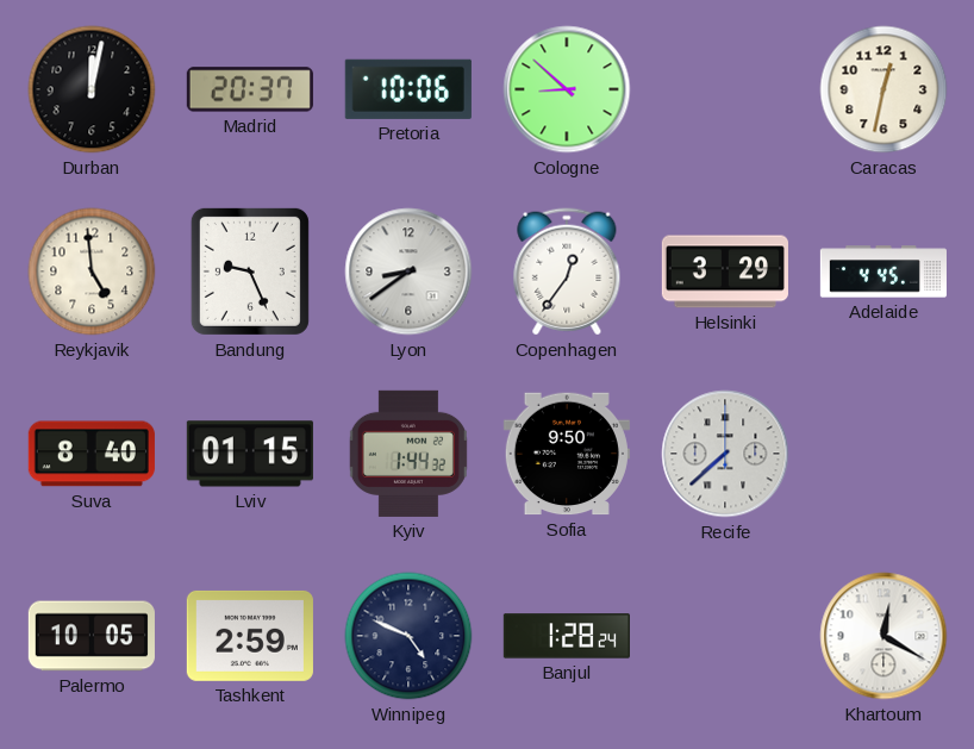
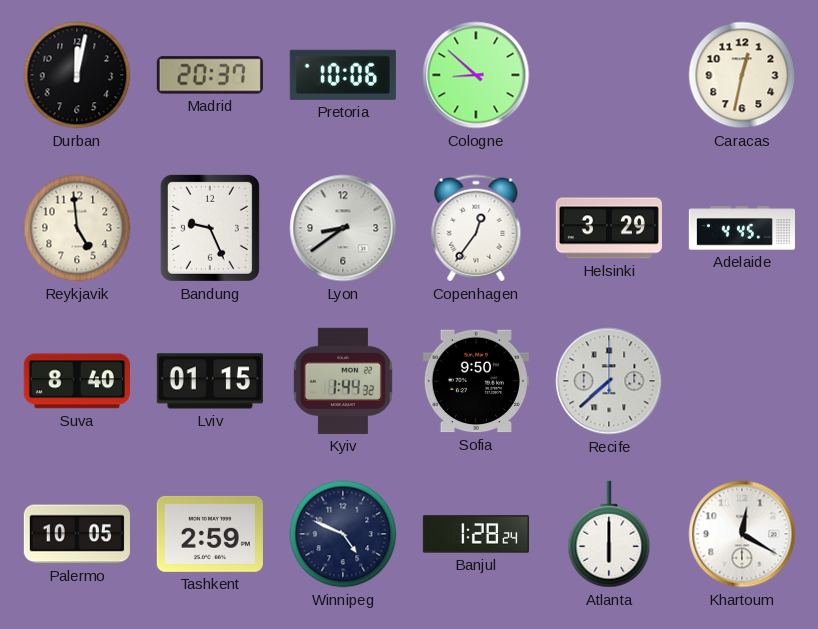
Atlanta: none -> 6:00 (609, 534)
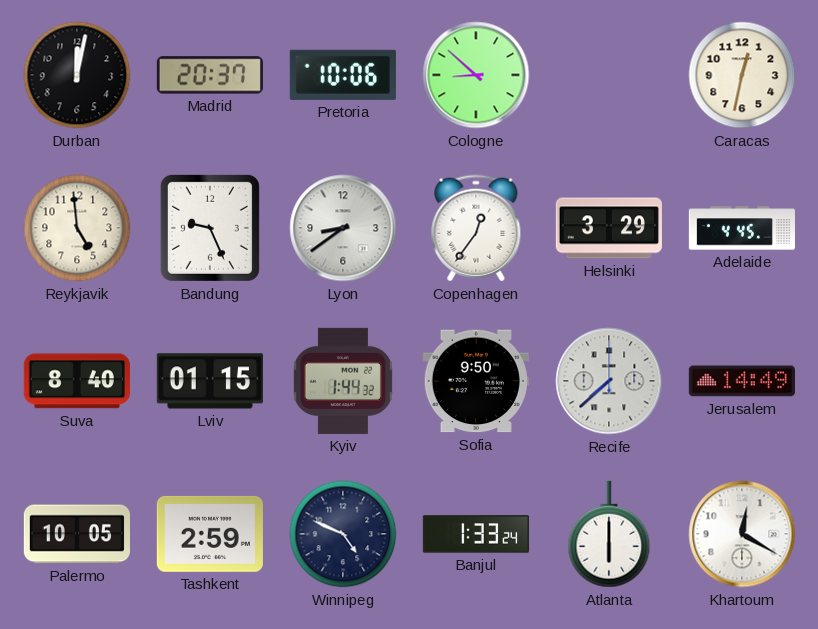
Jerusalem: none -> 14:49 (742, 381)
Banjul: 1:28 -> 1:33 (476, 534)
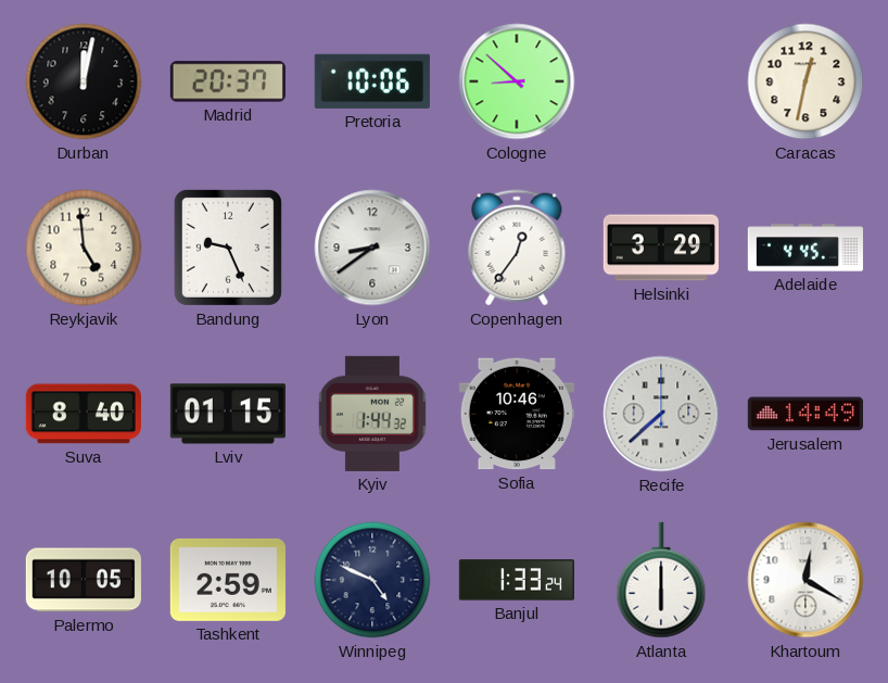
Sofia: 9:50 -> 10:46 (517, 414)
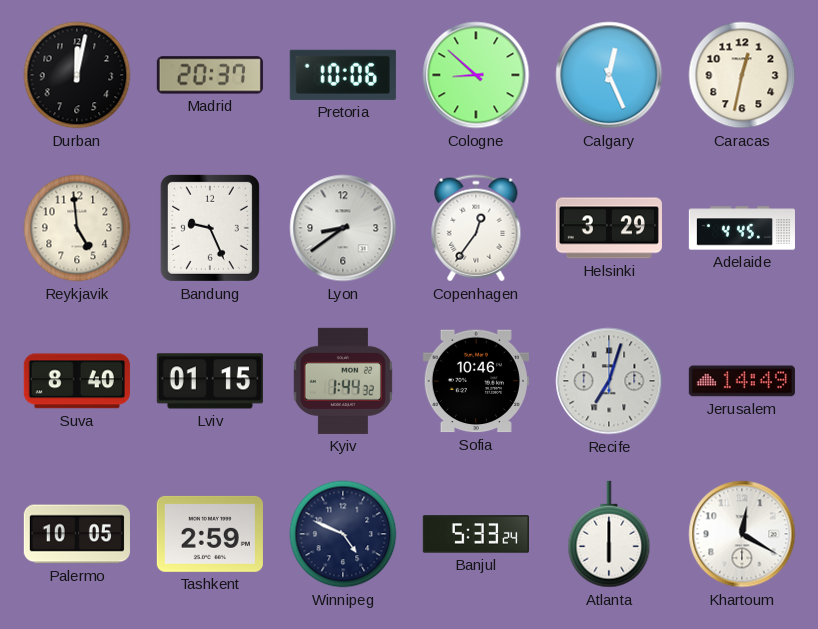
Calgary: none -> 12:26 (609, 75)
Recife: 7:38 -> 7:03 (609, 381)
Banjul: 1:33 -> 5:33 (476, 534)
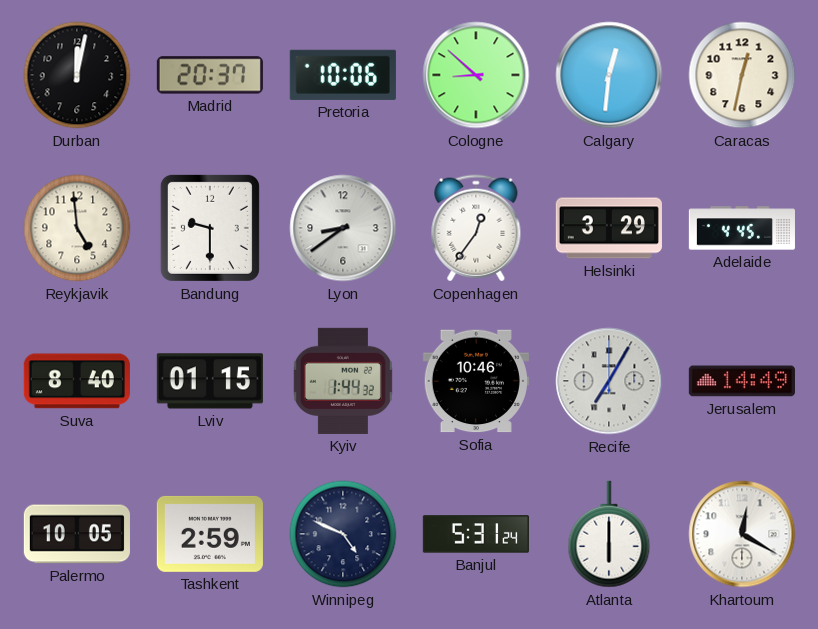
Calgary: 12:26 -> 12:31 (609, 75)
Bandung: 9:26 -> 9:30 (210, 228)
Recife: 7:03 -> 7:05 (609, 381)
Banjul: 5:33 -> 5:31 (476, 534)
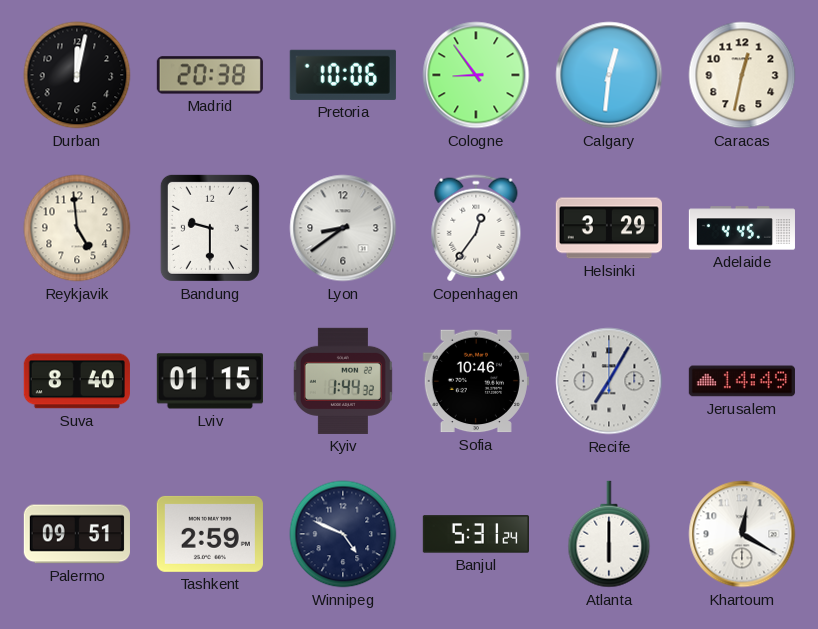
Madrid: 20:37 -> 20:38 (210, 75)
Cologne: 8:52 -> 8:54 (476, 75)
Palermo: 10:05 -> 09:51 (77, 534)
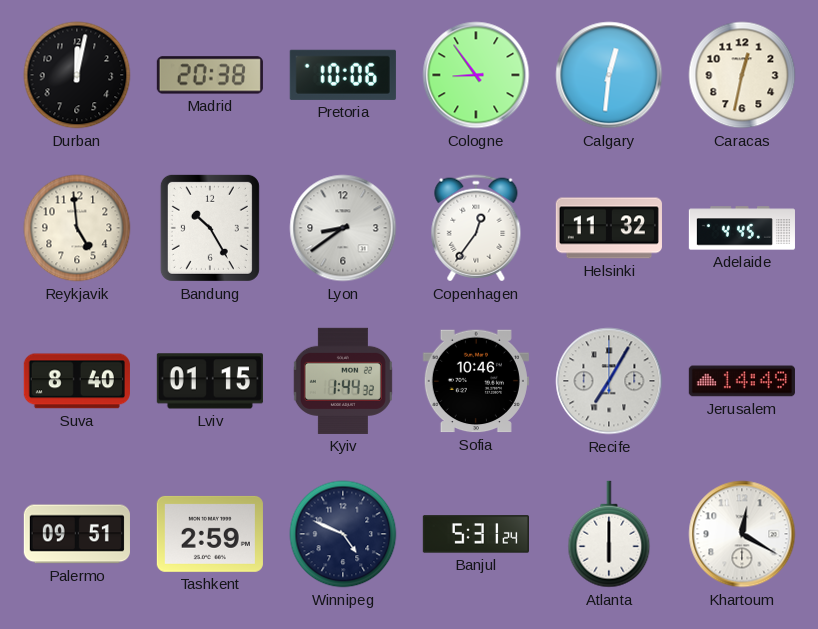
Bandung: 9:30 -> 10:25 (210, 228)
Helsinki: 3:29 -> 11:32 (609, 228)
